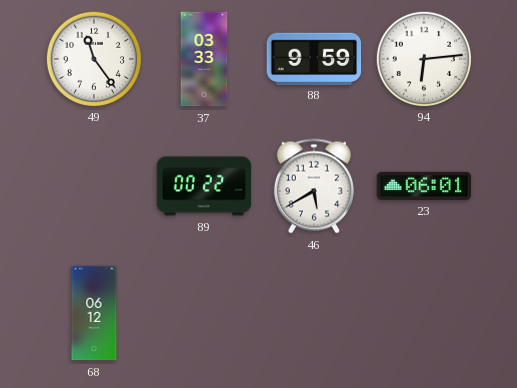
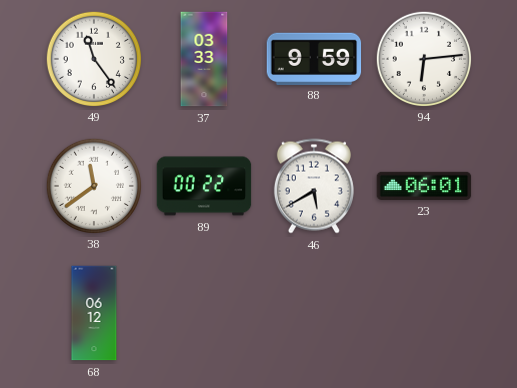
38: none -> 11:39 (93, 185)
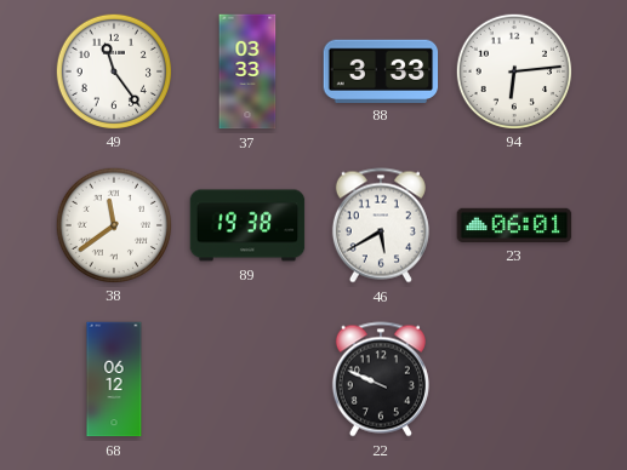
88: 9:59 -> 3:33 (381, 70)
89: 00:22 -> 19:38 (247, 225)
22: none -> 9:49 (381, 379)
